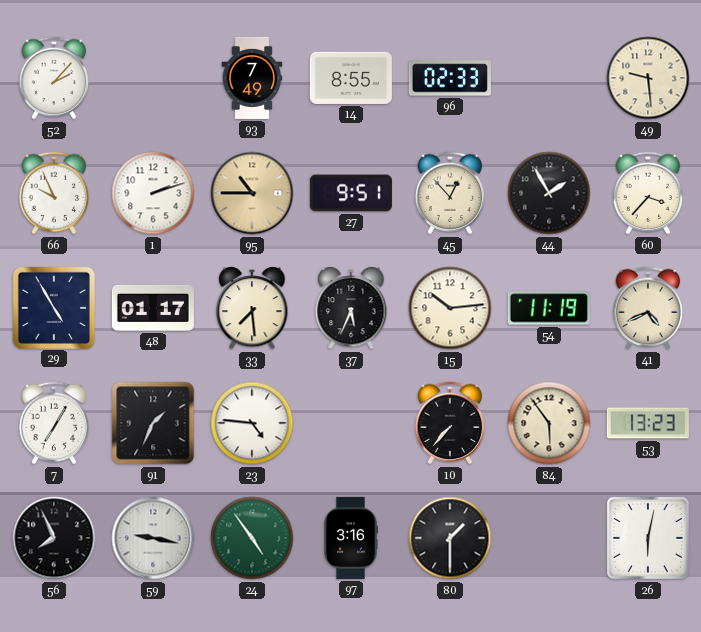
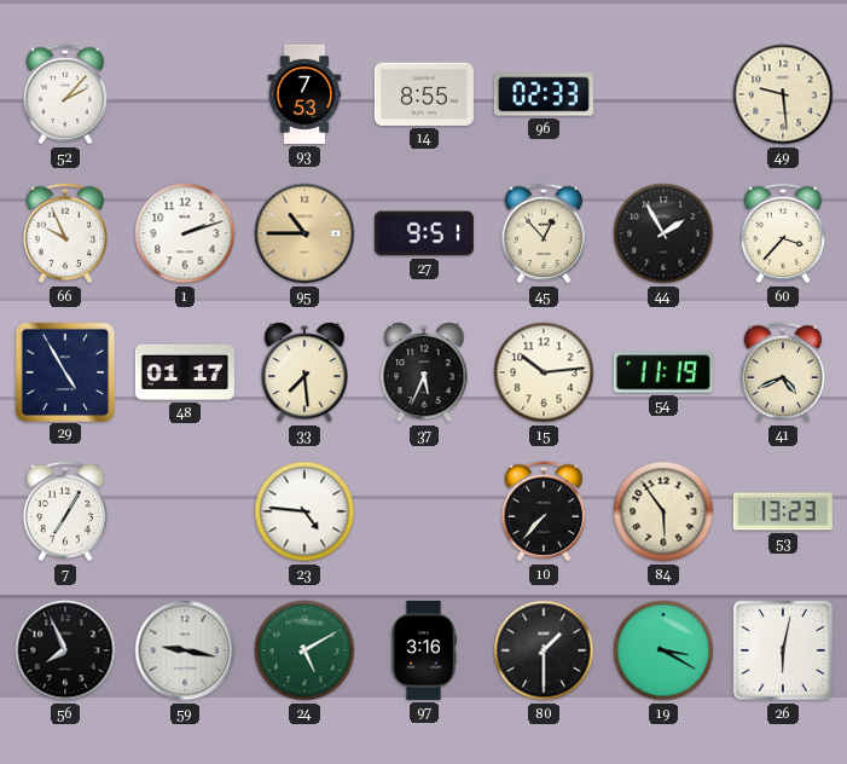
93: 7:49 -> 7:53 (304, 94)
91: 1:34 -> none (153, 423)
24: 4:54 -> 5:10 (304, 650)
19: none -> 3:20 (663, 650)
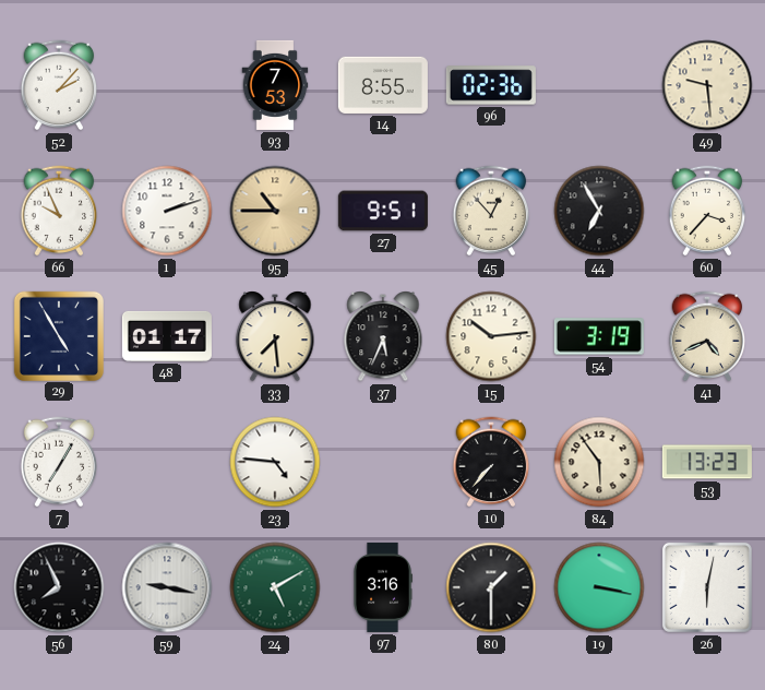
96: 02:33 -> 02:36 (491, 85)
44: 1:55 -> 6:55 (599, 211)
54: 11:19 -> 3:19 (599, 336)
19: 3:20 -> 3:17 (599, 587)
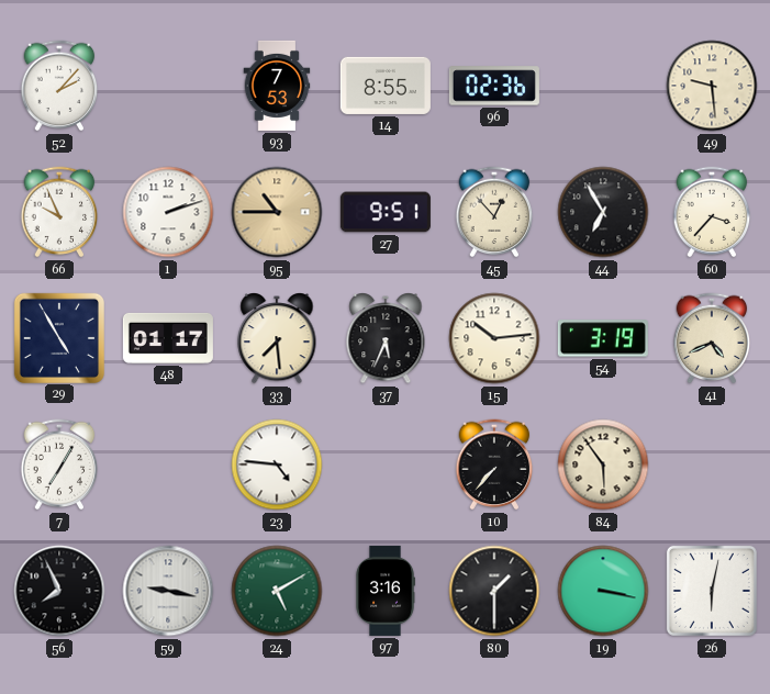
53: 13:23 -> none (707, 462)
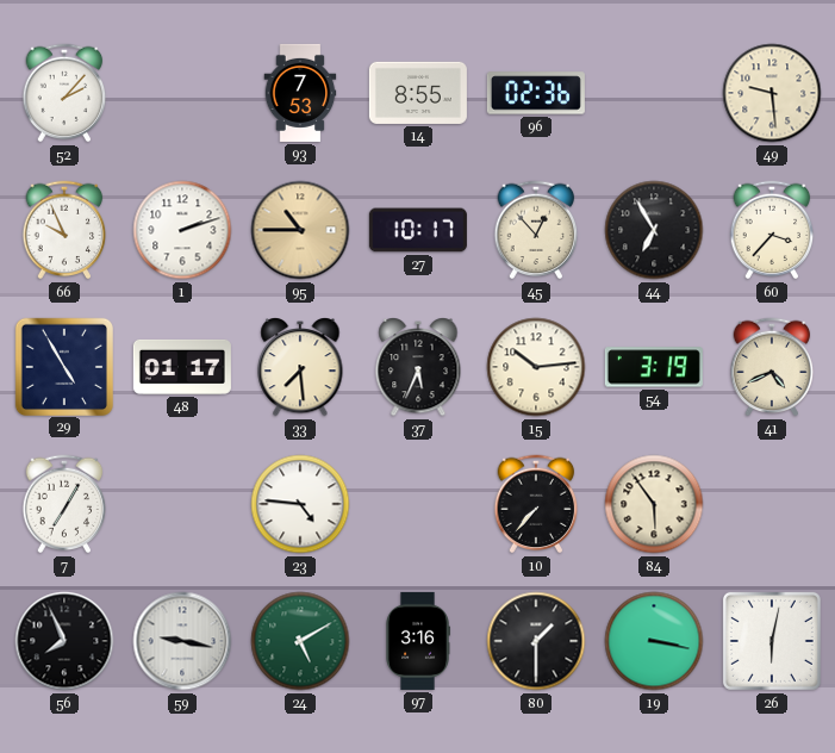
27: 9:51 -> 10:17 (418, 230)
